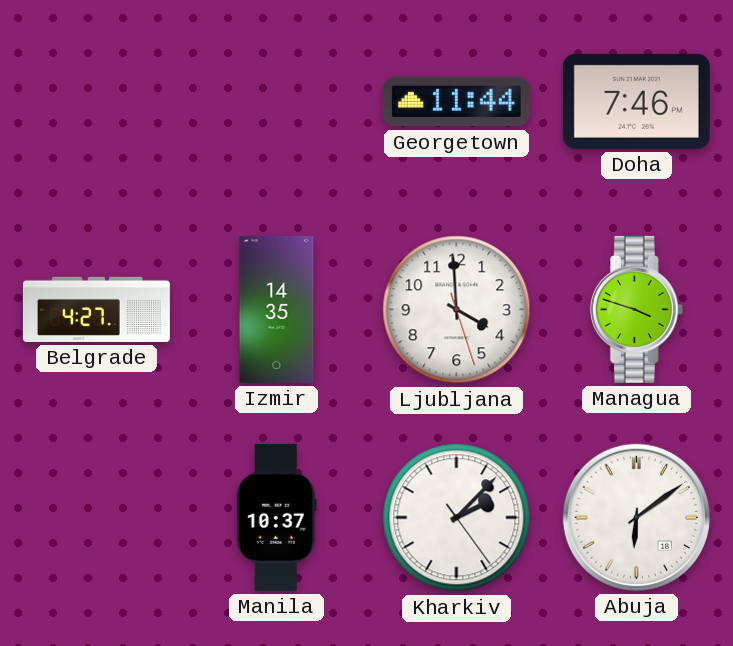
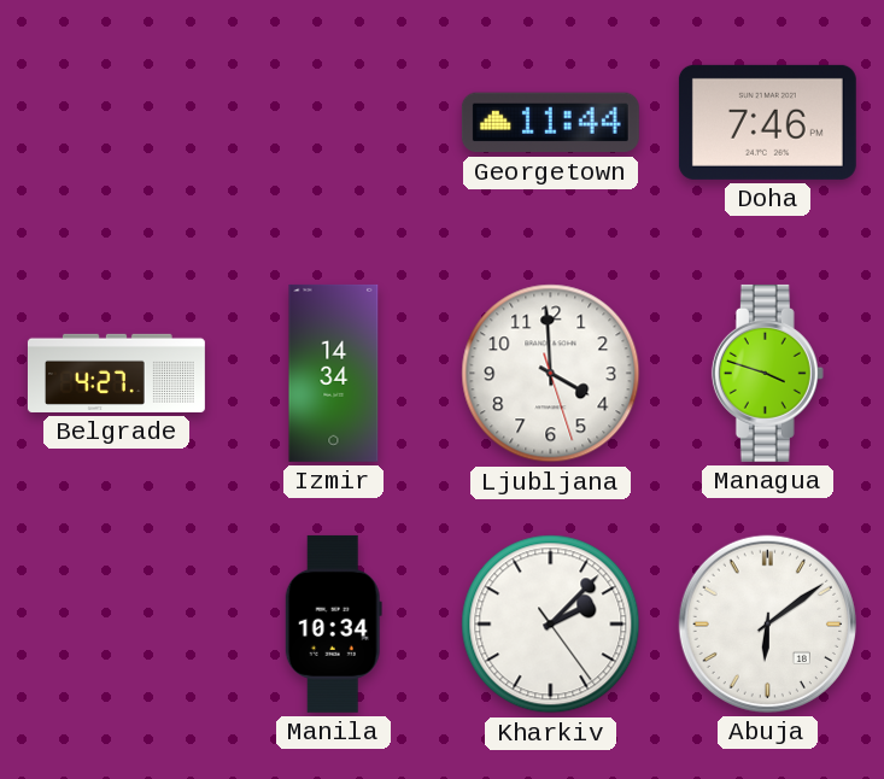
Izmir: 14:35 -> 14:34 (334, 373)
Manila: 10:37 -> 10:34 (333, 623)
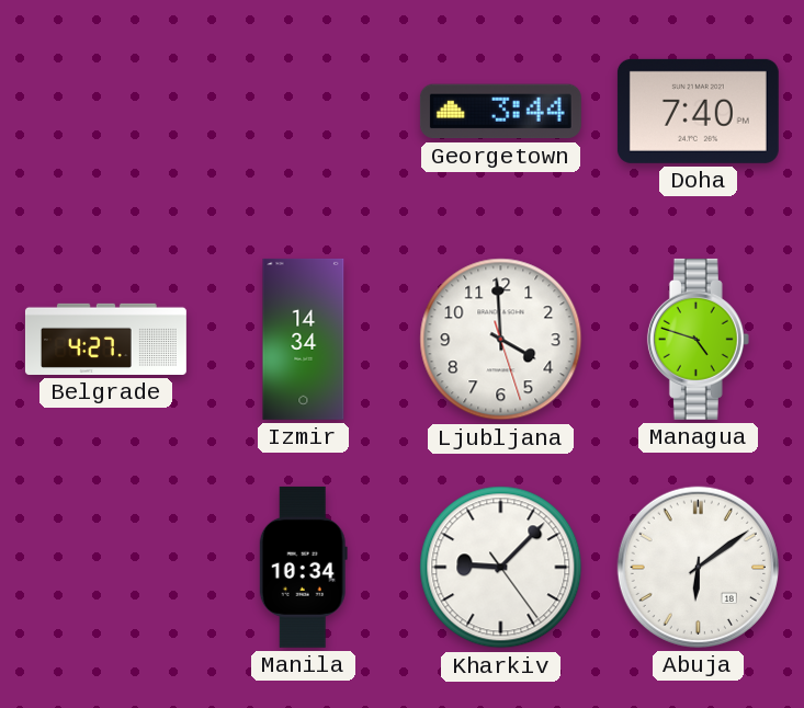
Georgetown: 11:44 -> 3:44 (500, 112)
Doha: 7:46 -> 7:40 (698, 111)
Managua: 3:48 -> 4:48 (698, 339)
Kharkiv: 2:07 -> 9:07 (501, 568)
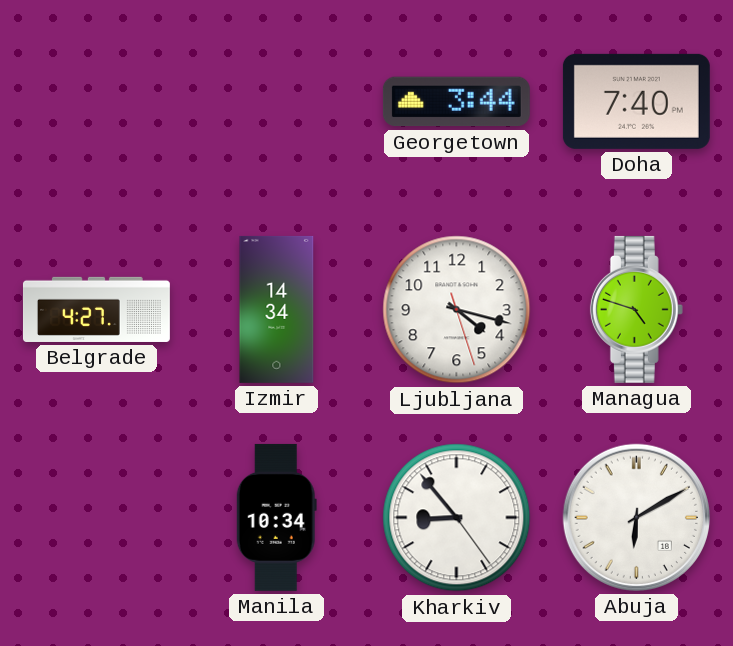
Ljubljana: 3:59 -> 4:17 (457, 310)
Kharkiv: 9:07 -> 8:53 (457, 518)
Abuja: 6:09 -> 6:10 (636, 517)
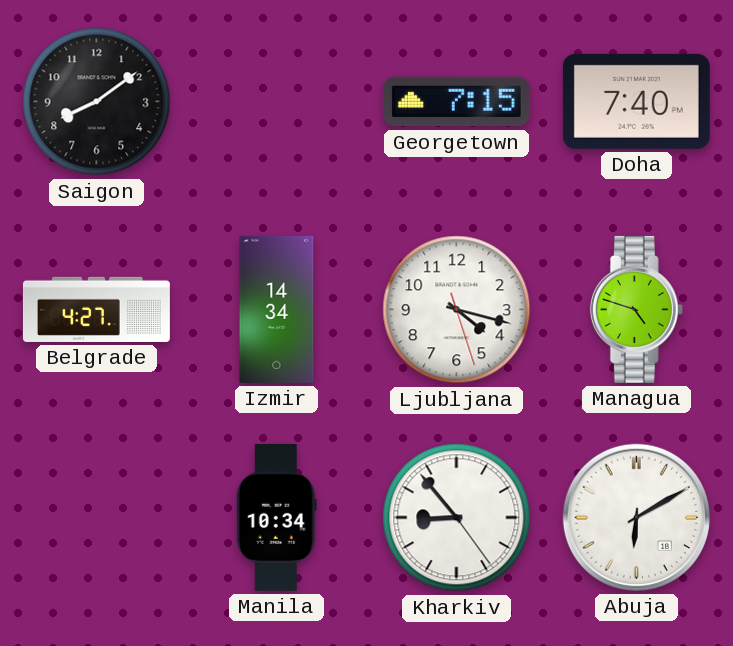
Saigon: none -> 8:09 (97, 102)
Georgetown: 3:44 -> 7:15 (456, 102)
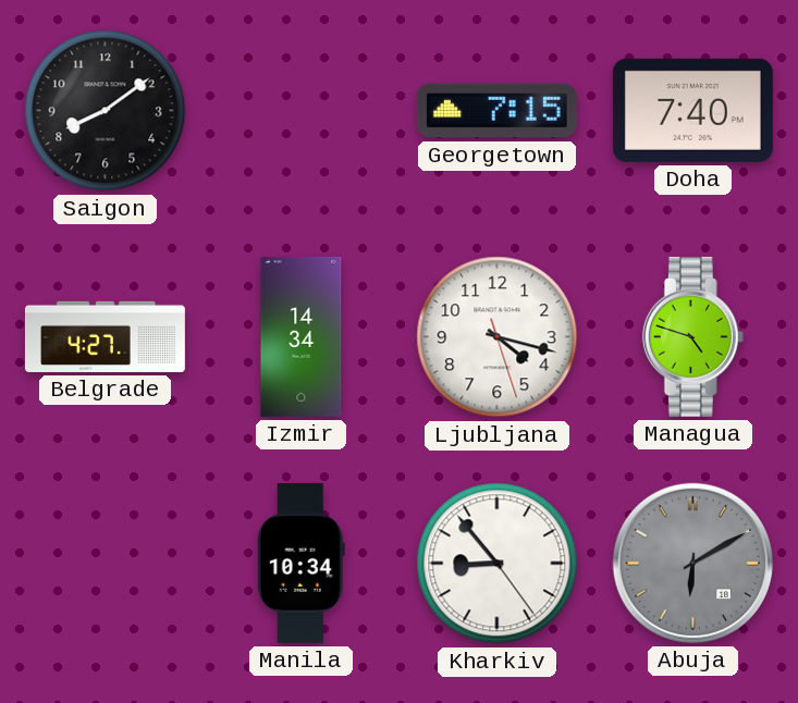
Abuja dial: white -> grey (692, 563)
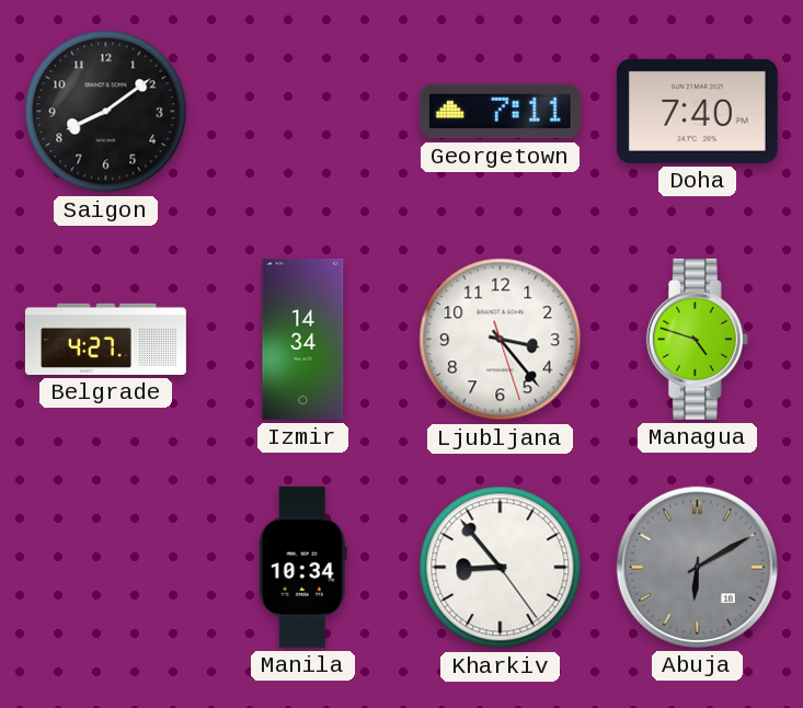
Georgetown: 7:15 -> 7:11 (500, 112)
Ljubljana: 4:17 -> 3:23 (501, 340)
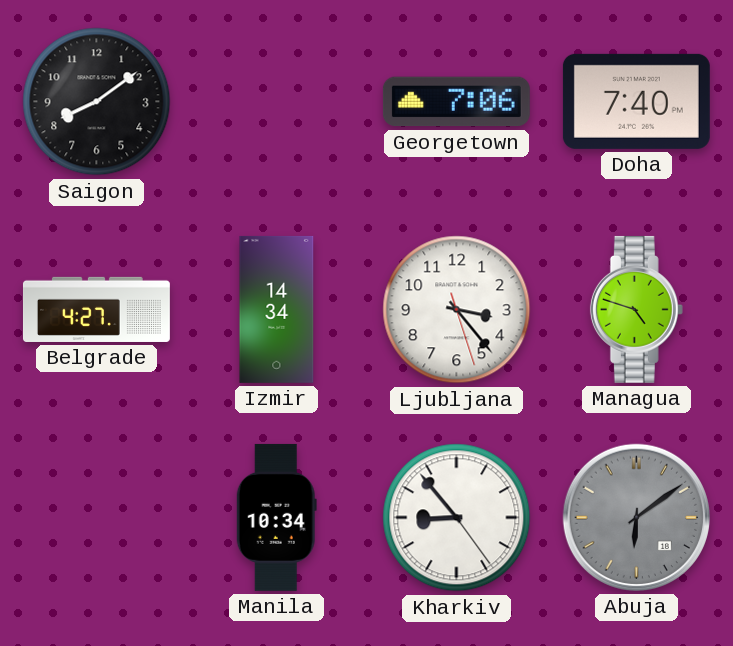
Georgetown: 7:11 -> 7:06 (456, 102)
Abuja: 6:10 -> 6:09 (636, 517)
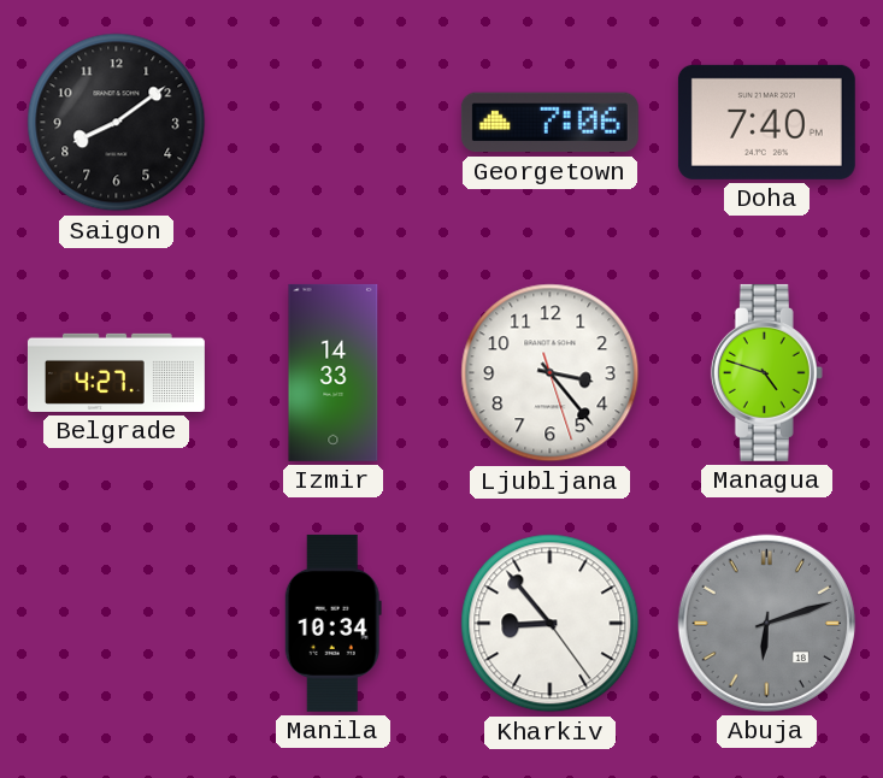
Izmir: 14:34 -> 14:33 (334, 372)
Abuja: 6:09 -> 6:12 (766, 623)
